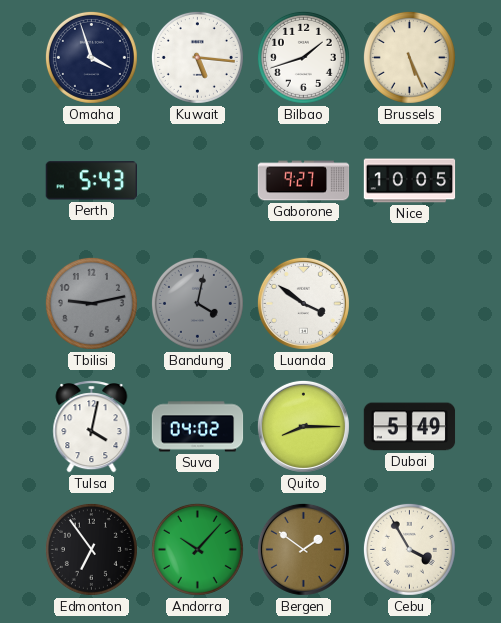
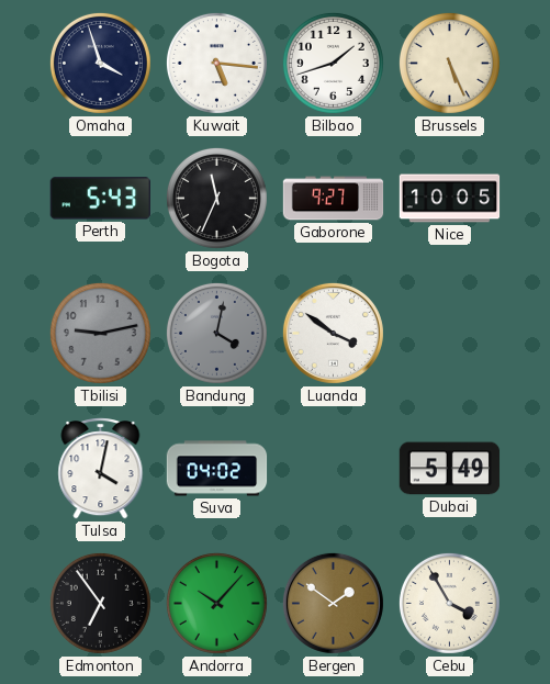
Bogota: none -> 11:34 (216, 198)
Quito: 8:15 -> none (303, 426)
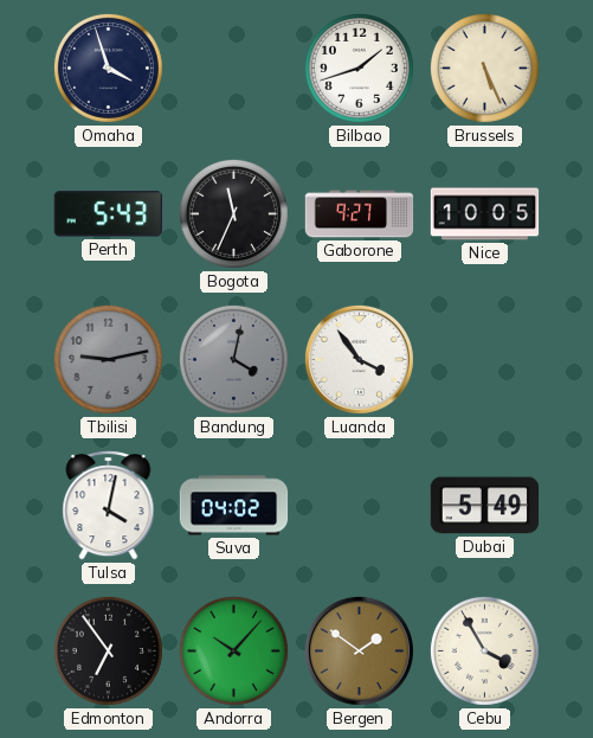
Kuwait: 5:16 -> none (216, 63)
Luanda: 3:51 -> 3:54 (359, 359)
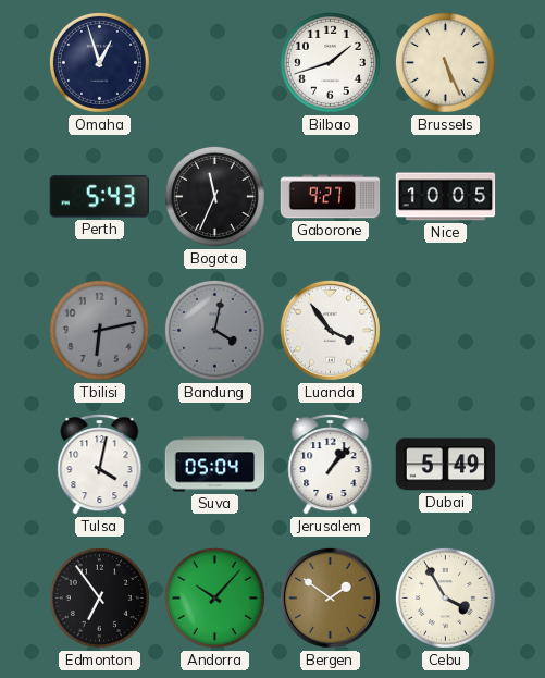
Omaha: 3:57 -> 12:57 (99, 62)
Tbilisi: 9:13 -> 6:13 (99, 330)
Suva: 04:02 -> 05:04 (215, 465)
Jerusalem: none -> 1:07 (331, 465)
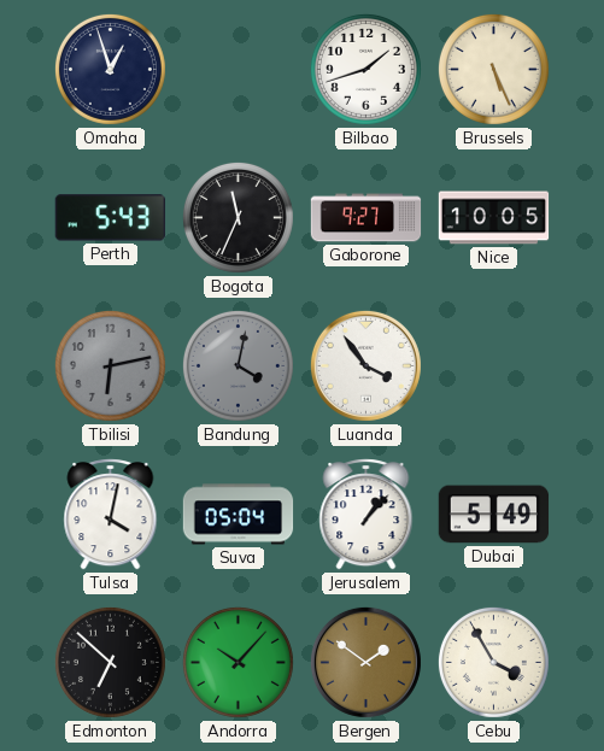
Edmonton: 6:54 -> 6:52 (110, 662)
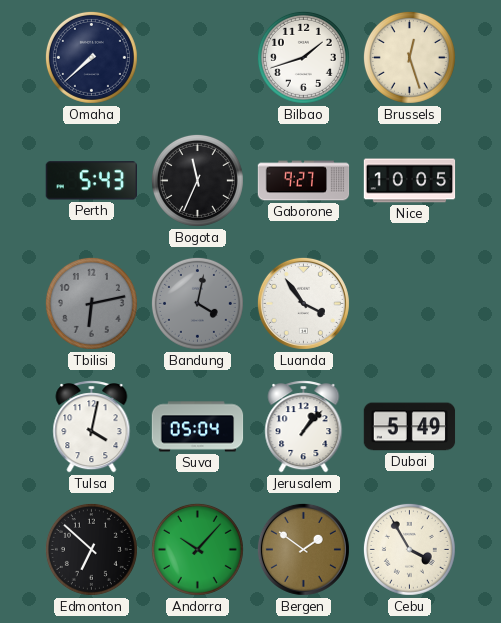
Omaha: 12:57 -> 7:38 (91, 57)
Brussels: 5:26 -> 12:27 (409, 57)
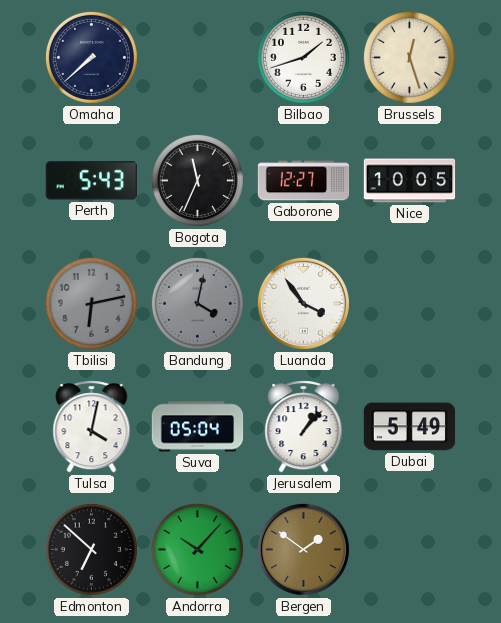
Gaborone: 9:27 -> 12:27 (304, 181)
Cebu: 3:55 -> none (409, 549)
